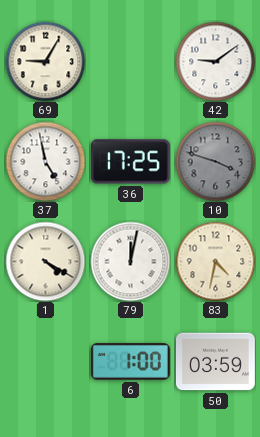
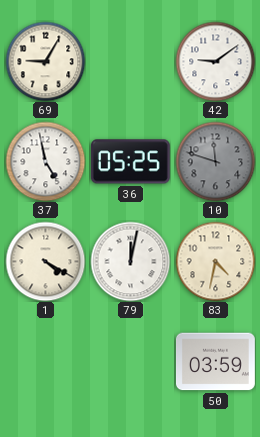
36: 17:25 -> 05:25 (130, 162)
10: 3:48 -> 11:48 (215, 161)
6: 1:00 -> none (130, 362)
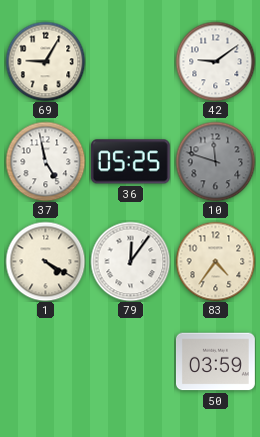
79: 12:02 -> 12:06 (130, 261)
83: 4:32 -> 4:36 (215, 261)
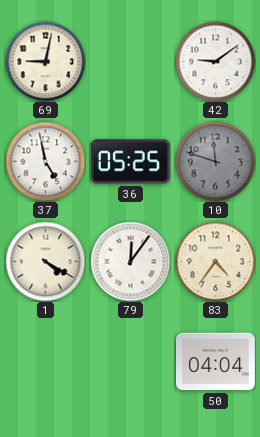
69: 9:05 -> 9:02 (45, 61)
50: 03:59 -> 04:04 (215, 362)
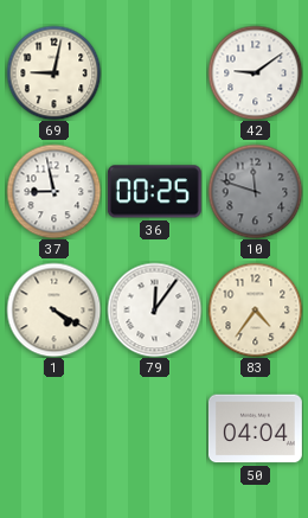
37: 4:58 -> 8:58 (53, 191)
36: 05:25 -> 00:25 (154, 192)
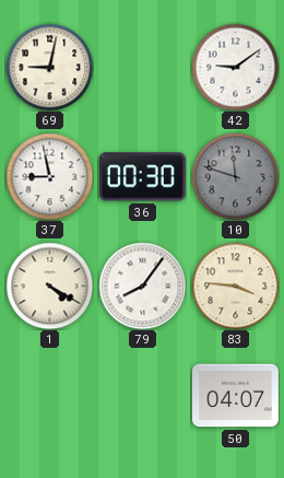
36: 00:25 -> 00:30 (142, 177)
79: 12:06 -> 8:06 (142, 285)
83: 4:36 -> 3:46 (235, 285)
50: 04:04 -> 04:07 (235, 396)
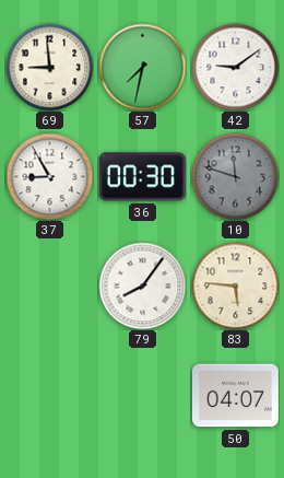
69: 9:02 -> 8:59 (49, 67)
57: none -> 7:32 (142, 67)
37: 8:58 -> 8:55 (49, 176)
1: 4:20 -> none (49, 285)
83: 3:46 -> 5:46 (235, 285)
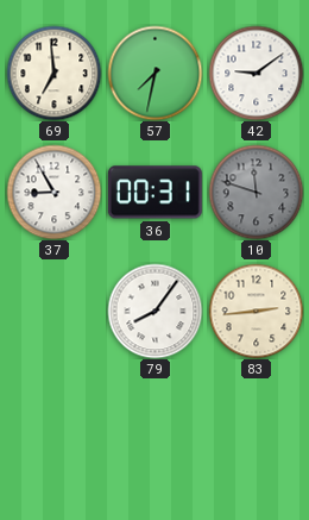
69: 8:59 -> 6:59 (53, 73)
36: 00:30 -> 00:31 (154, 193)
83: 5:46 -> 2:44 (256, 311)
50: 04:07 -> none (235, 396)
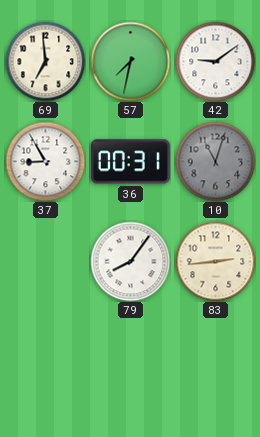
10: 11:48 -> 11:03 (215, 161)
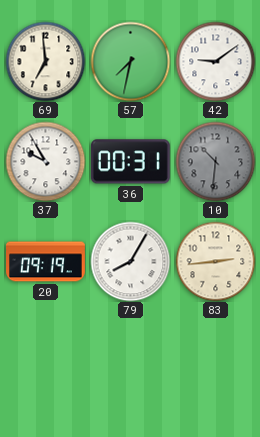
37: 8:55 -> 9:55 (45, 161)
10: 11:03 -> 10:31 (215, 161)
20: none -> 09:19 (46, 262)
79: 8:06 -> 8:05 (130, 261)
